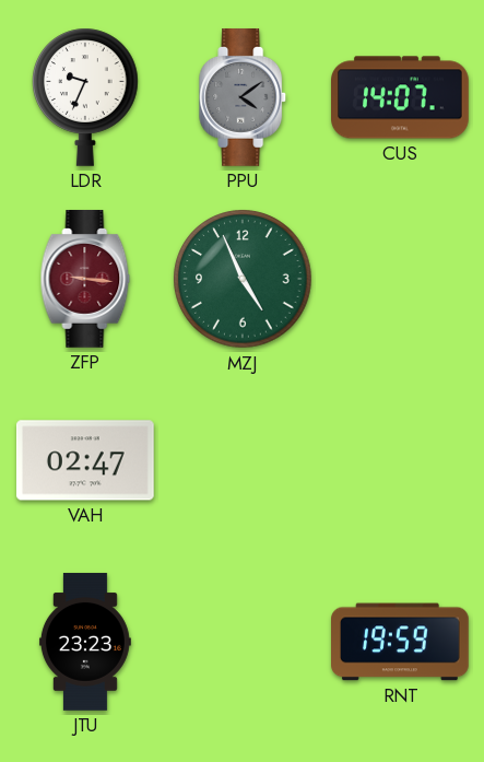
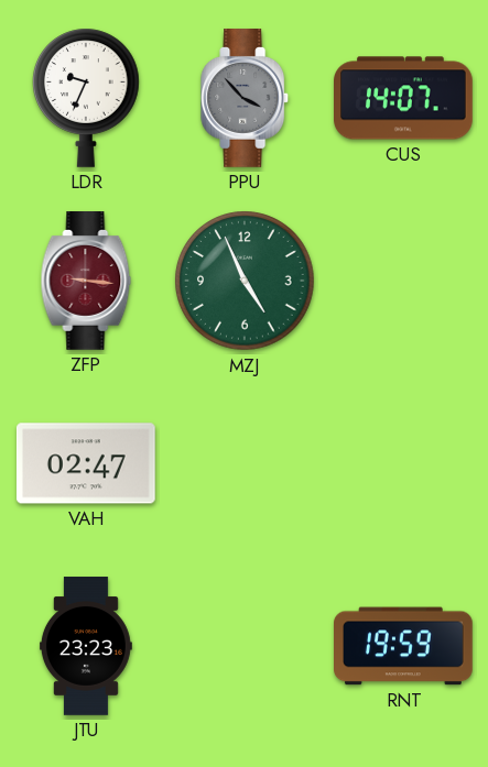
PPU: 4:09 -> 3:53 (246, 99)
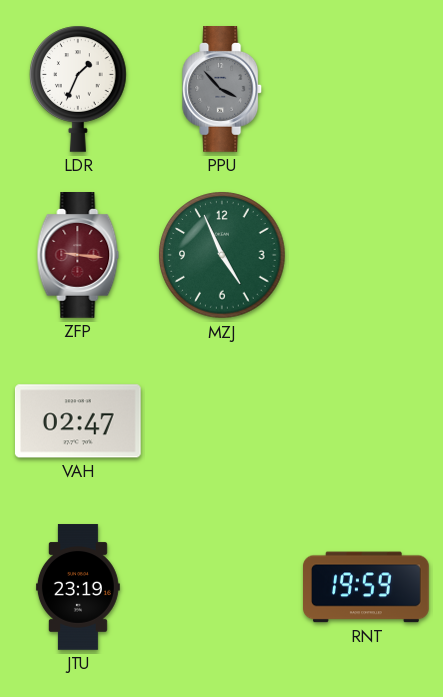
LDR: 9:34 -> 1:34 (78, 89)
CUS: 14:07 -> none (404, 98)
JTU: 23:23 -> 23:19 (78, 587)
